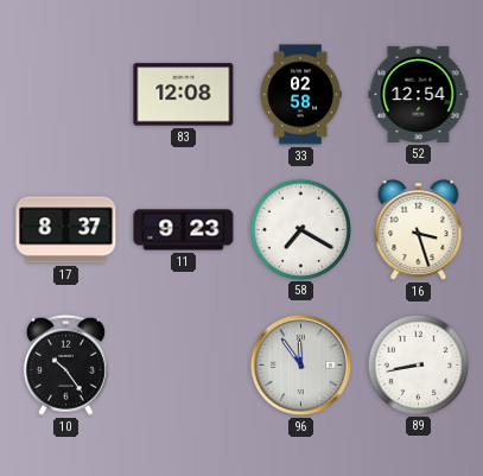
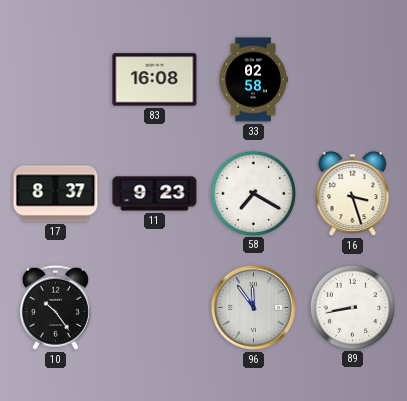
83: 12:08 -> 16:08 (155, 80)
52: 12:54 -> none (419, 94)
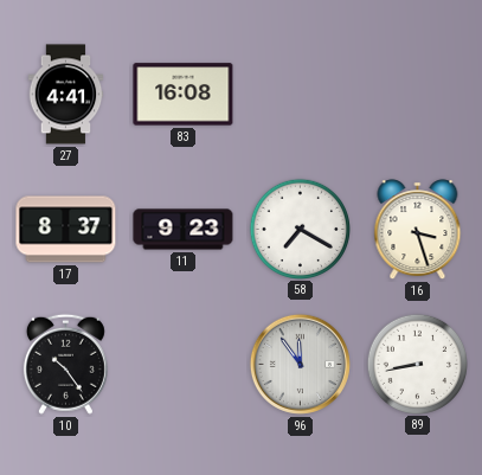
27: none -> 4:41 (66, 95)
33: 02:58 -> none (253, 80)
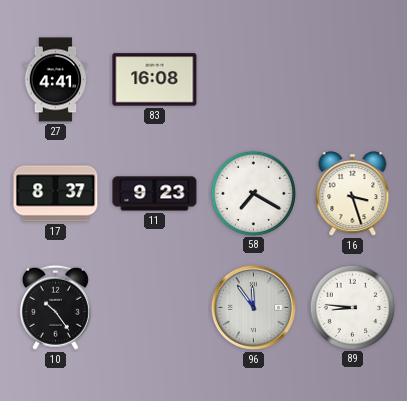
89: 8:43 -> 8:46 (352, 307)
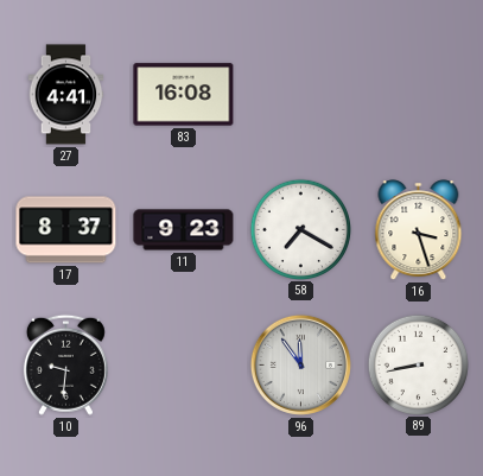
10: 10:24 -> 9:31 (65, 364)
89: 8:46 -> 8:43 (418, 364)
